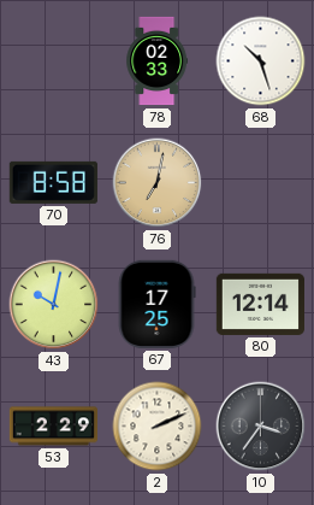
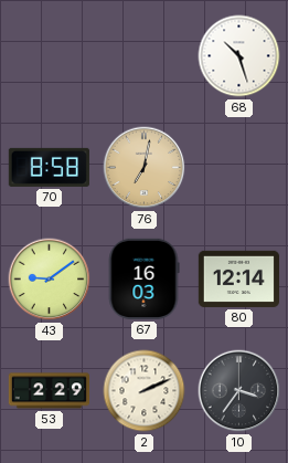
78: 02:33 -> none (158, 61)
43: 10:02 -> 9:09 (50, 280)
67: 17:25 -> 16:03 (143, 278)
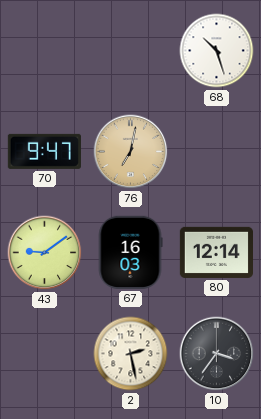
70: 8:58 -> 9:47 (44, 151)
53: 2:29 -> none (49, 391)
2: 2:11 -> 2:28 (131, 354)
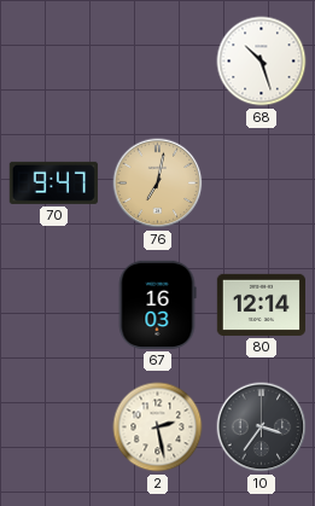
43: 9:09 -> none (45, 253)
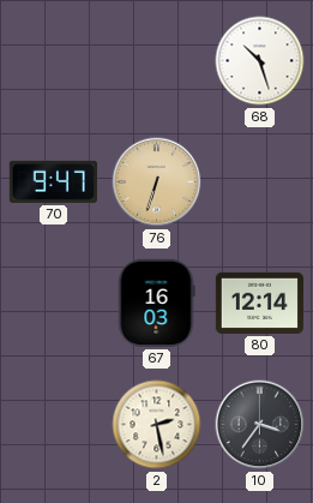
76: 7:02 -> 6:33 (157, 182)
